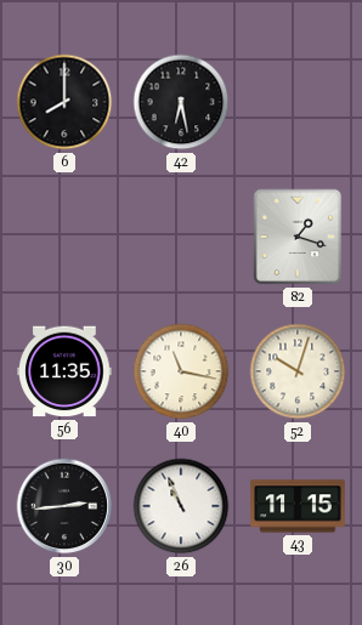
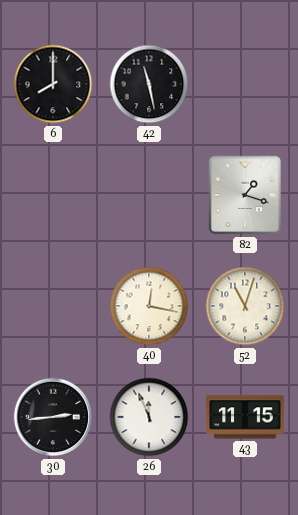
42: 6:28 -> 11:28 (149, 84)
56: 11:35 -> none (64, 371)
40: 11:17 -> 12:17 (149, 306)
52: 10:03 -> 11:03 (245, 306)
26: 10:56 -> 11:56 (149, 417)
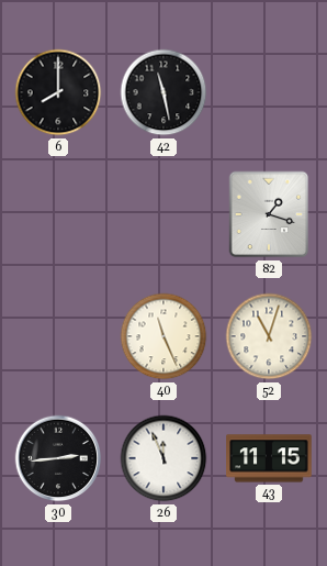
40: 12:17 -> 11:26 (163, 336)
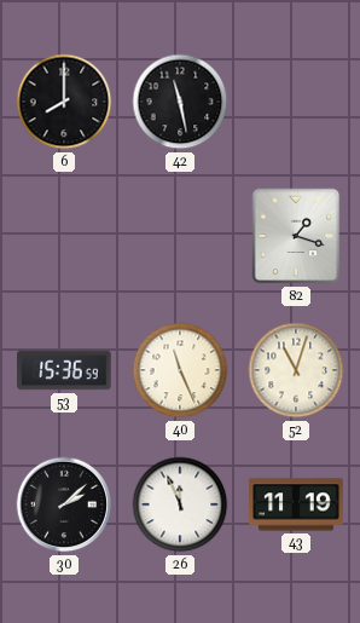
53: none -> 15:36 (64, 370)
30: 2:44 -> 2:08 (64, 504)
43: 11:15 -> 11:19 (296, 504)
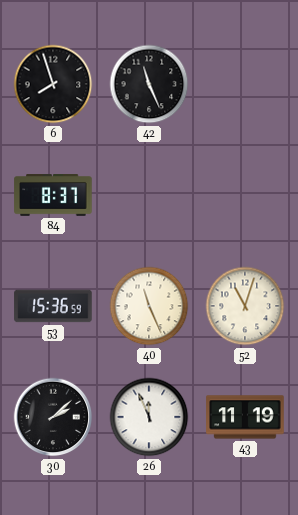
6: 8:00 -> 7:57 (53, 84)
42: 11:28 -> 11:26 (149, 84)
84: none -> 8:37 (53, 195)
82: 1:18 -> none (296, 236)
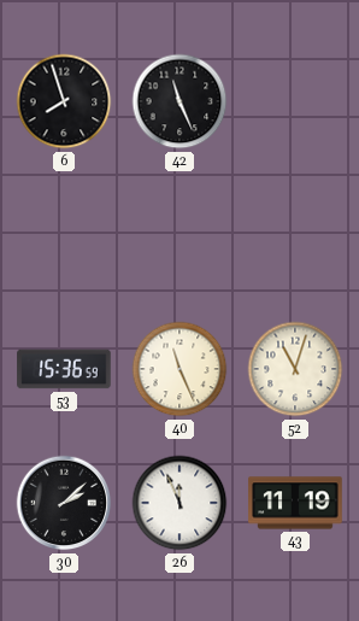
84: 8:37 -> none (53, 195)
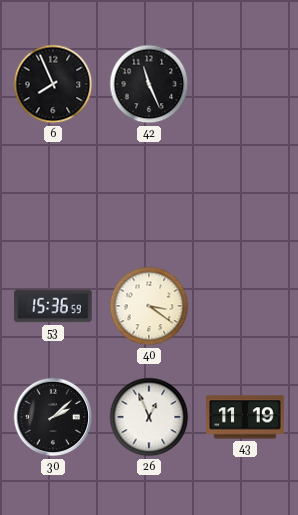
6: 7:57 -> 7:56 (53, 84)
40: 11:26 -> 3:21 (149, 306)
52: 11:03 -> none (295, 369)
26: 11:56 -> 12:56 (149, 417)
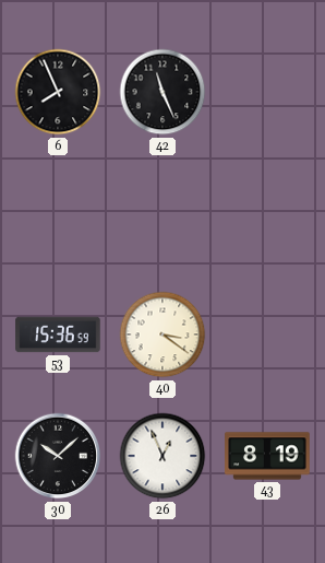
30: 2:08 -> 10:08 (58, 456)
43: 11:19 -> 8:19 (267, 456)
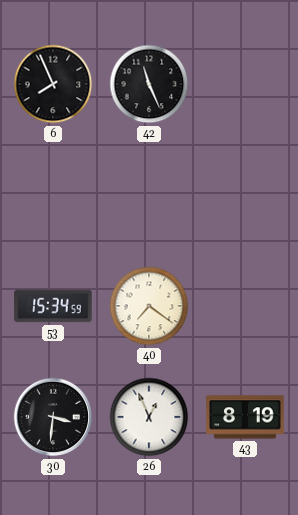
53: 15:36 -> 15:34 (53, 306)
40: 3:21 -> 7:21 (149, 306)
30: 10:08 -> 3:31 (53, 417)
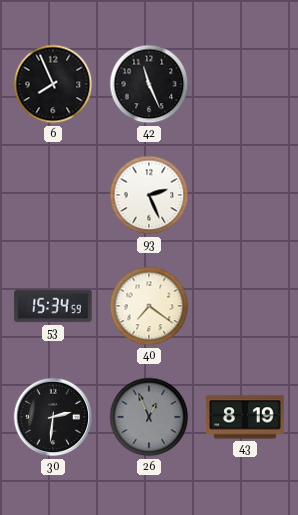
93: none -> 2:26 (149, 195)
30: 3:31 -> 2:31 (53, 417)
26 dial: white -> grey (149, 417)
